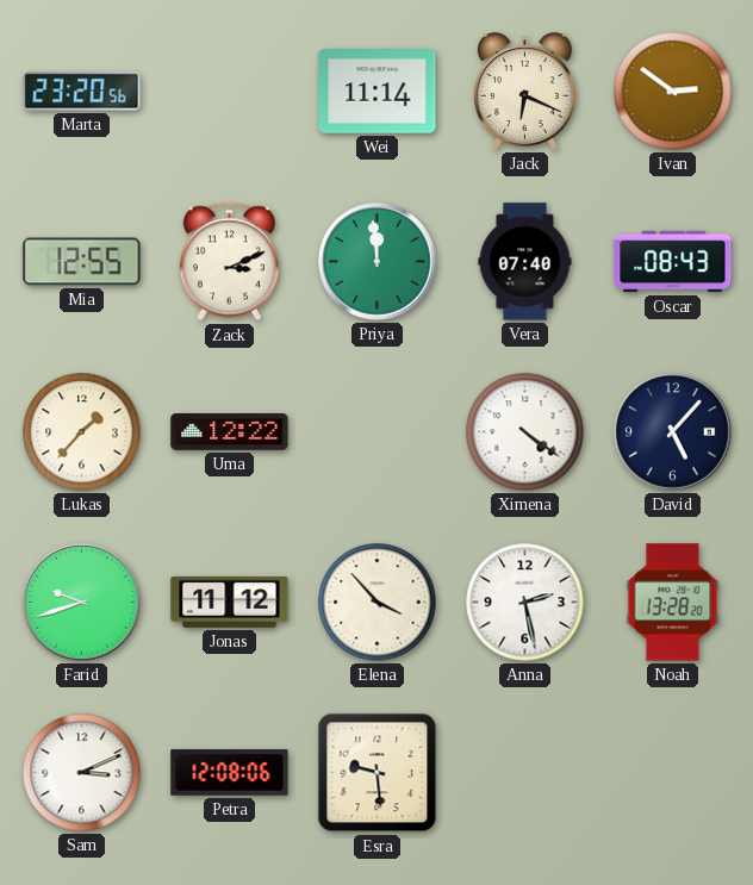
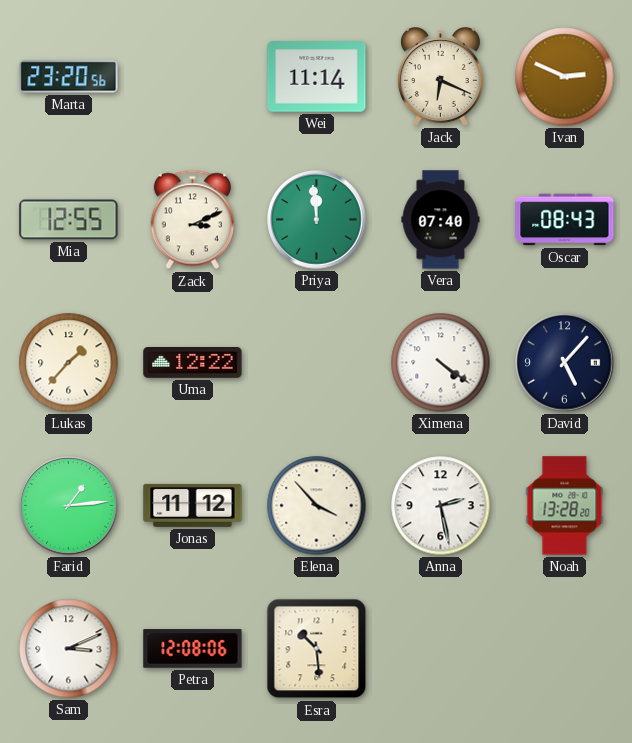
Ivan: 2:51 -> 2:49 (565, 77)
Farid: 9:42 -> 1:14 (69, 506)
Esra: 9:29 -> 10:29 (317, 649)
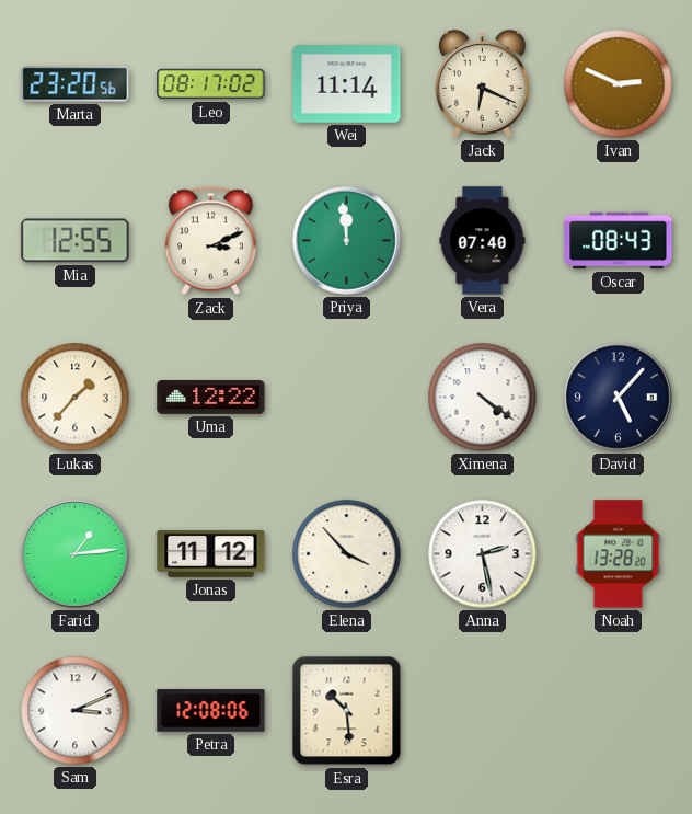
Leo: none -> 08:17 (211, 84)
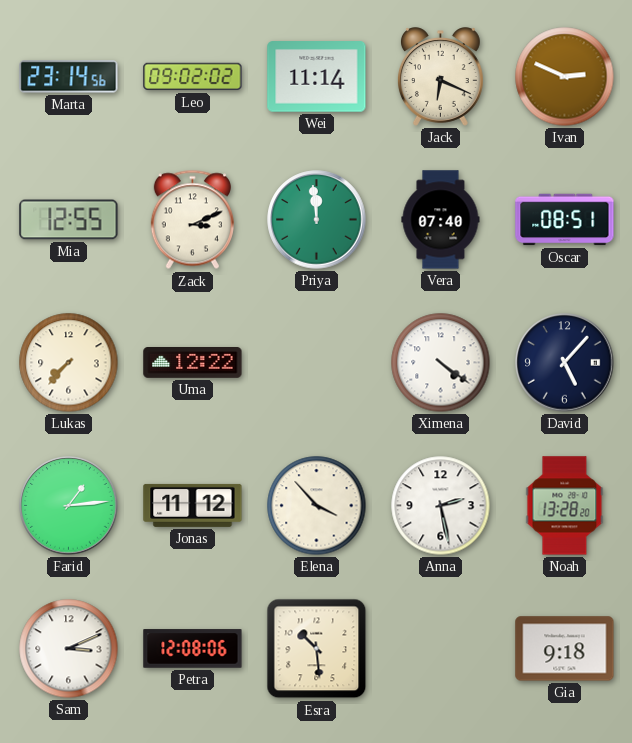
Marta: 23:20 -> 23:14 (69, 77)
Leo: 08:17 -> 09:02 (193, 77)
Oscar: 08:43 -> 08:51 (565, 220)
Lukas: 1:37 -> 7:37 (69, 363)
Gia: none -> 9:18 (565, 649)
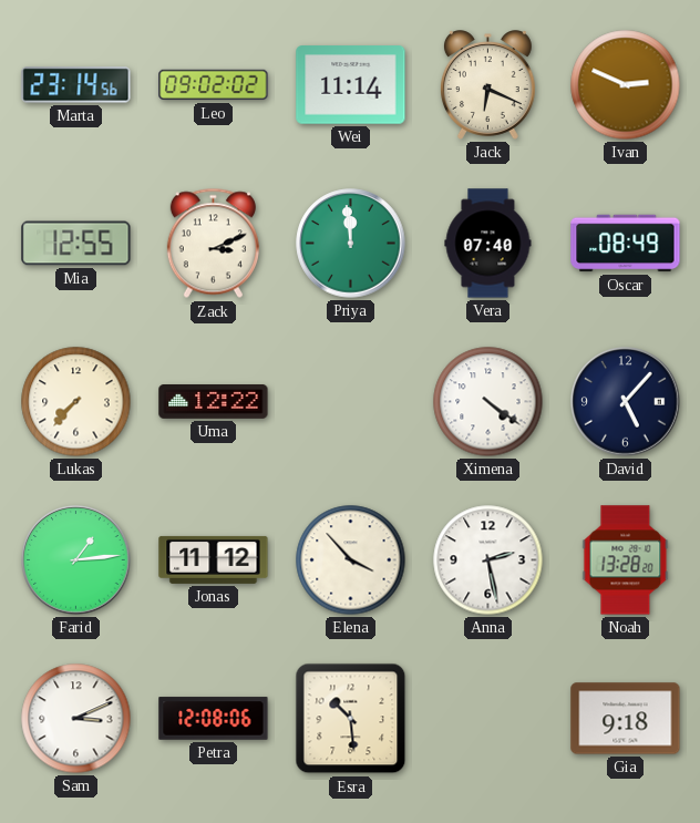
Oscar: 08:51 -> 08:49 (626, 244)
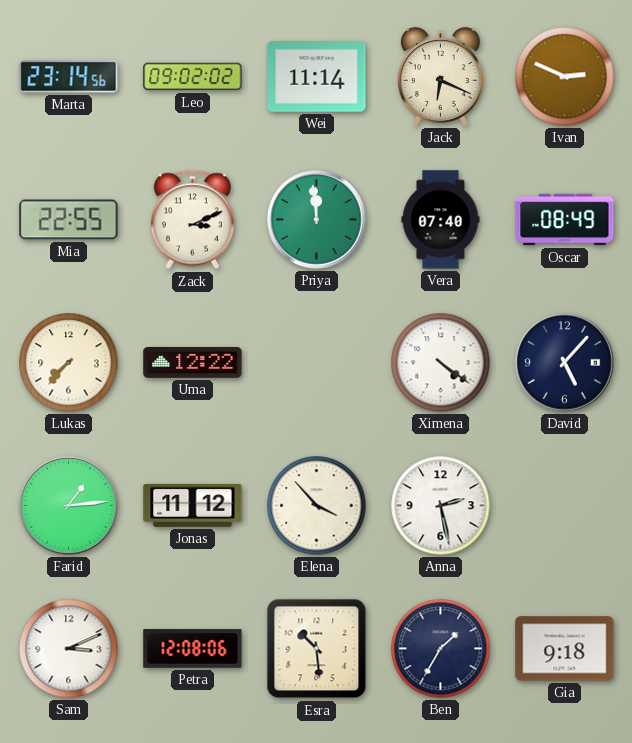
Mia: 12:55 -> 22:55 (69, 220)
Noah: 13:28 -> none (626, 560)
Ben: none -> 1:35 (441, 649)
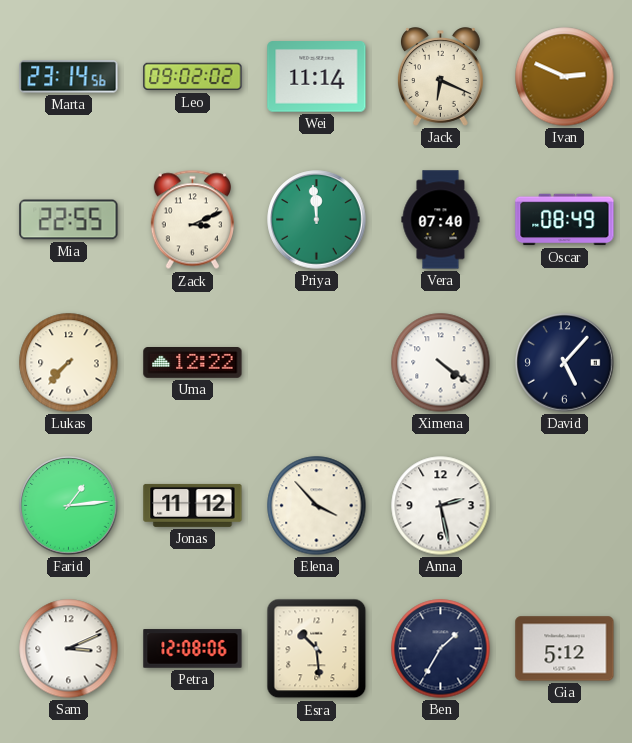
Gia: 9:18 -> 5:12 (565, 649)
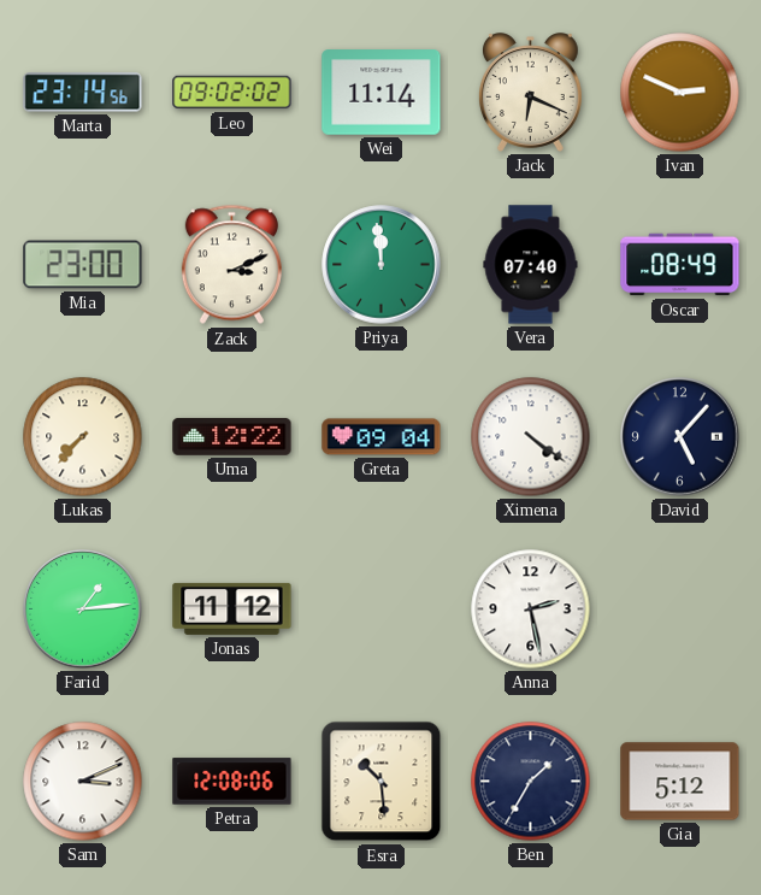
Mia: 22:55 -> 23:00 (83, 265)
Greta: none -> 09:04 (382, 437)
Elena: 3:53 -> none (317, 506)
